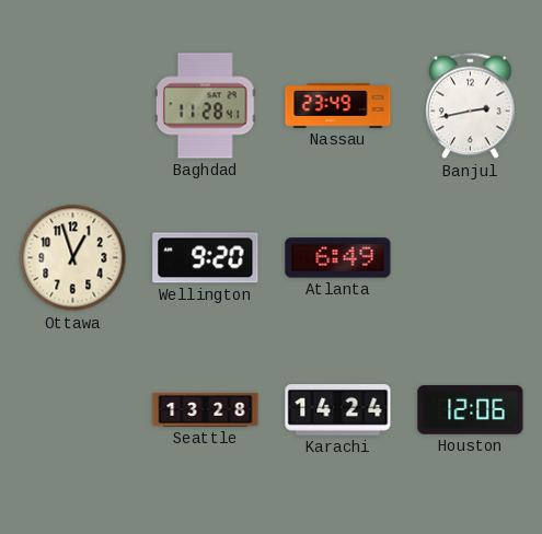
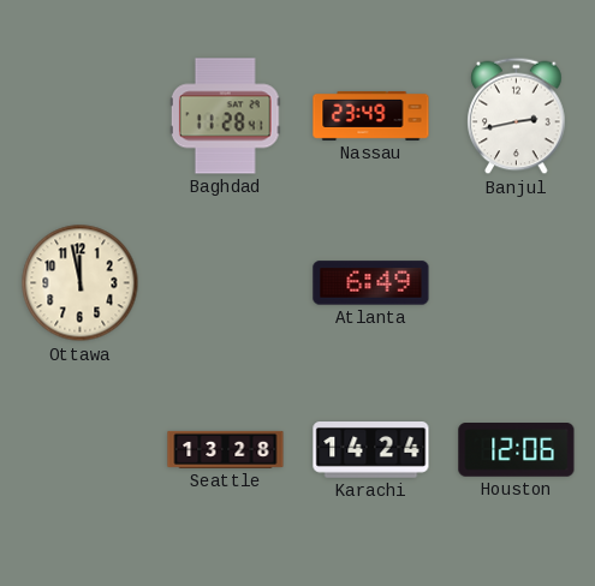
Ottawa: 12:57 -> 11:58 (81, 283)
Wellington: 9:20 -> none (206, 258)
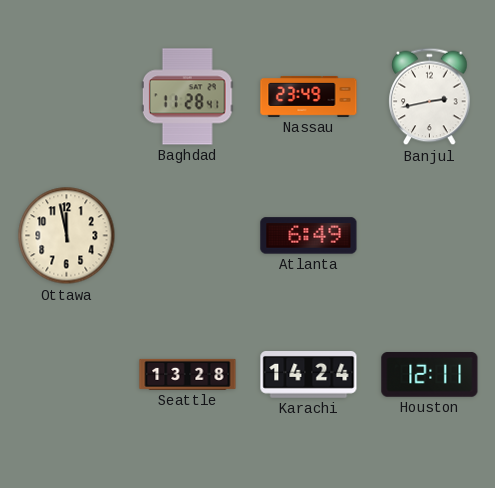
Houston: 12:06 -> 12:11 (430, 375)
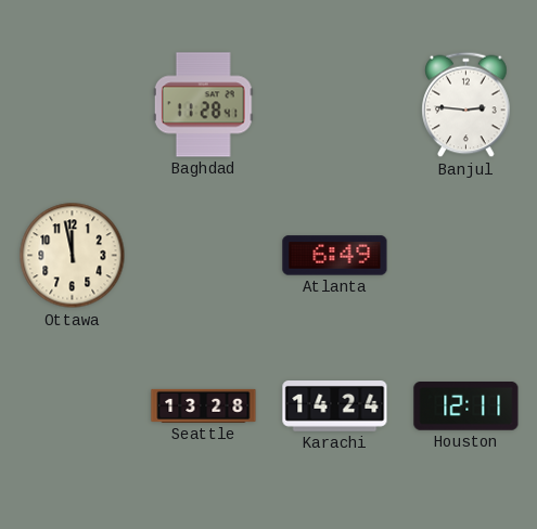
Nassau: 23:49 -> none (309, 96)
Banjul: 2:43 -> 2:46 (466, 105)
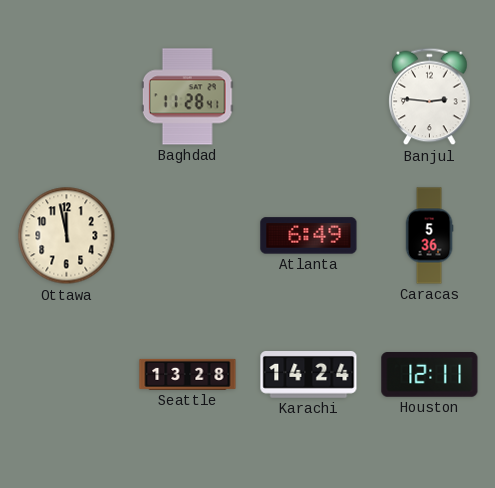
Caracas: none -> 5:36 (429, 236)
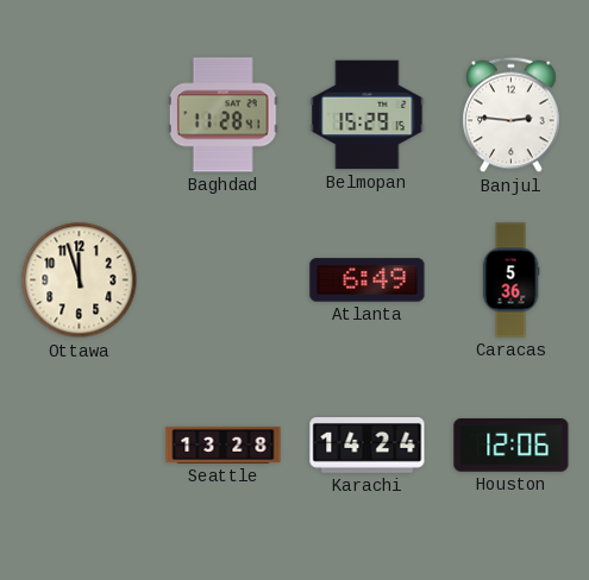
Belmopan: none -> 15:29 (368, 115)
Ottawa: 11:58 -> 11:57 (80, 280)
Houston: 12:11 -> 12:06 (512, 446)
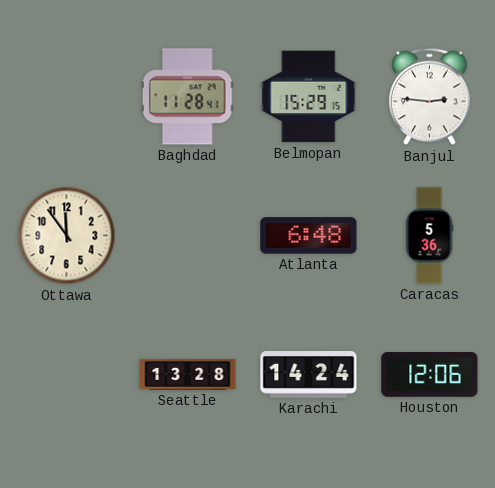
Ottawa: 11:57 -> 11:54 (67, 236)
Atlanta: 6:49 -> 6:48 (309, 236)
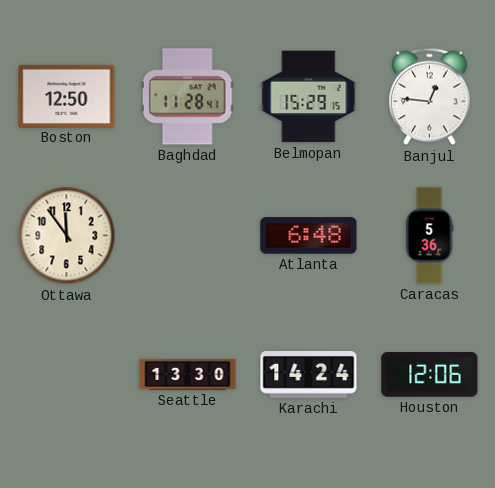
Boston: none -> 12:50 (67, 96)
Banjul: 2:46 -> 12:46 (430, 97)
Seattle: 13:28 -> 13:30 (188, 374)
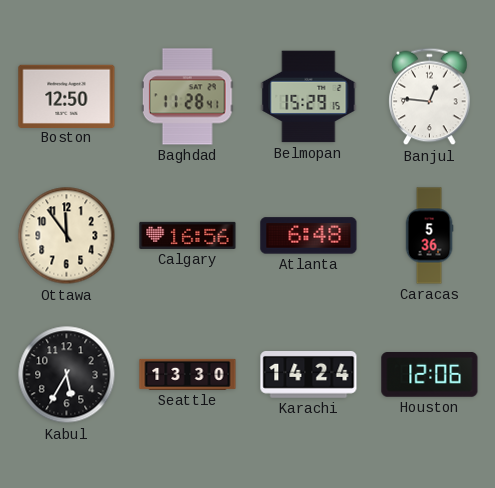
Calgary: none -> 16:56 (188, 235)
Kabul: none -> 5:35 (67, 375)
